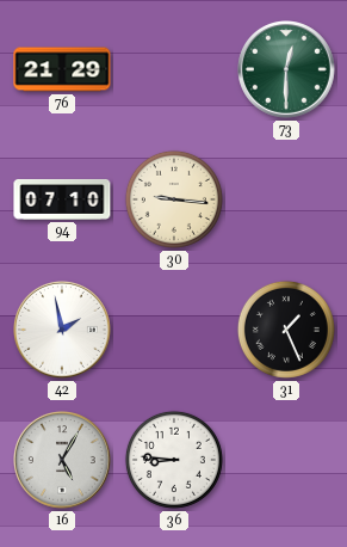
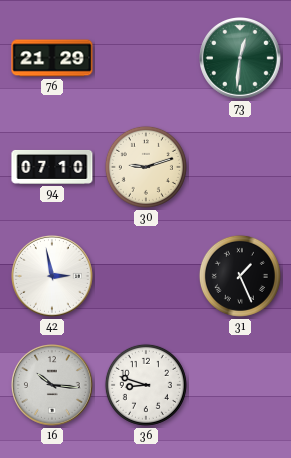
73: 12:30 -> 12:31 (241, 59)
30: 9:16 -> 9:12 (146, 167)
42: 1:58 -> 2:58 (53, 277)
16: 5:05 -> 10:16 (53, 386)
36: 8:46 -> 8:48 (146, 385)
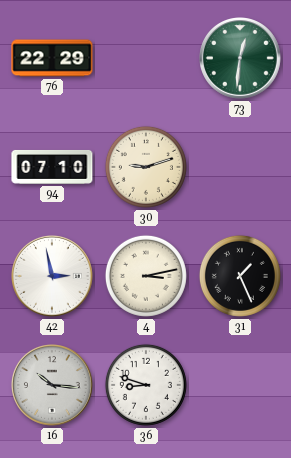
76: 21:29 -> 22:29 (52, 58)
4: none -> 3:13 (146, 276)
